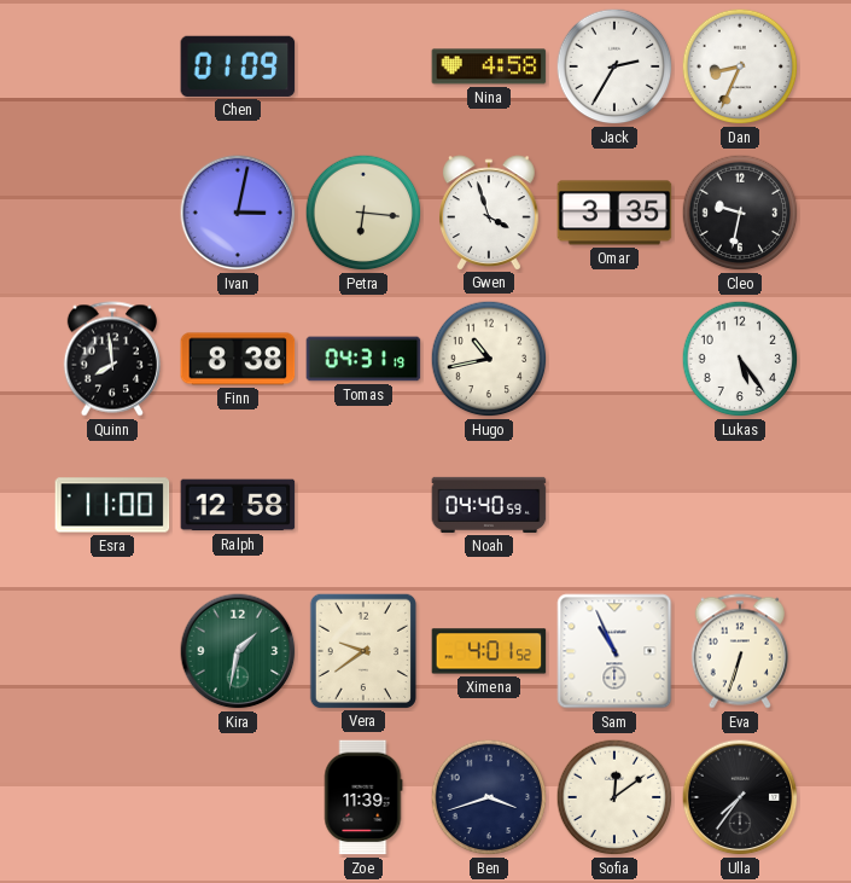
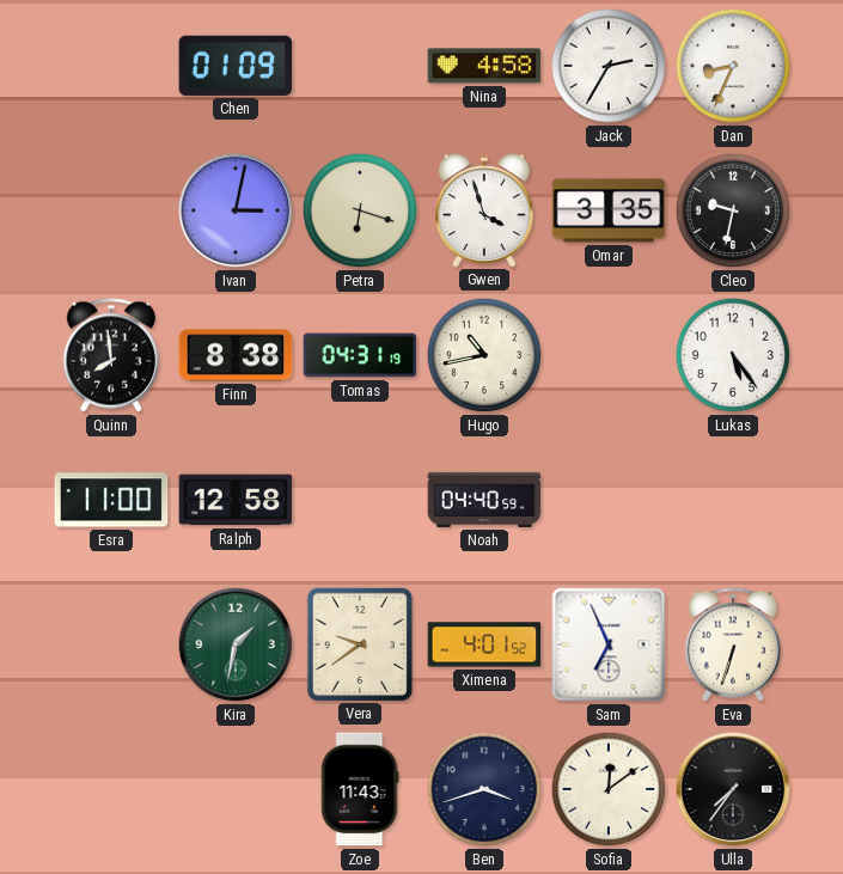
Petra: 6:16 -> 6:18 (360, 210)
Sam: 10:56 -> 6:56 (609, 644)
Zoe: 11:39 -> 11:43 (360, 789)
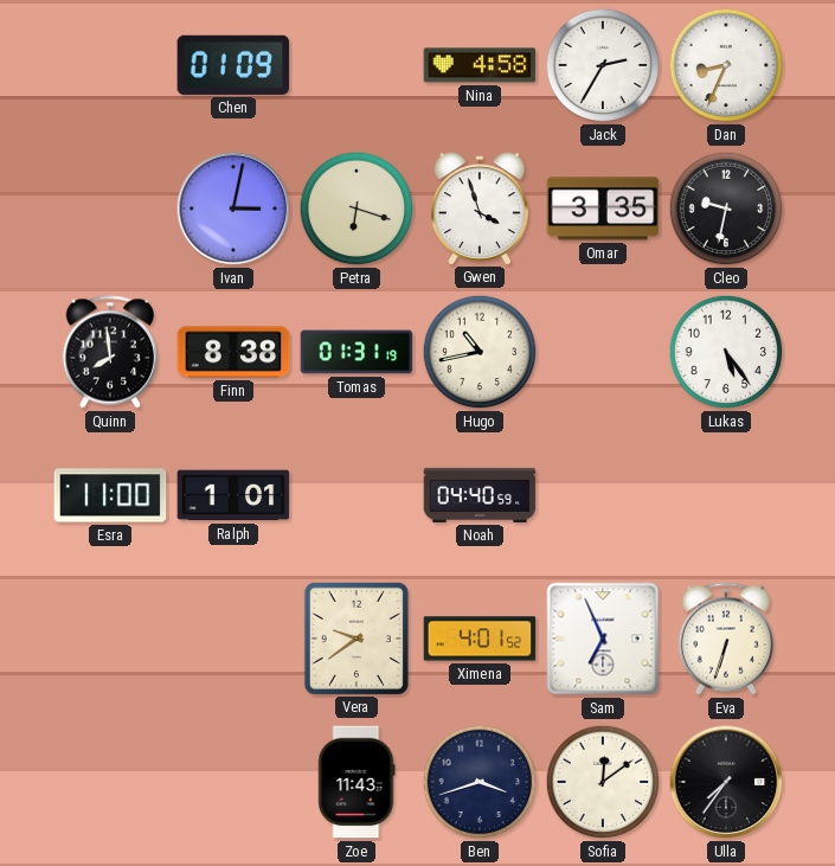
Tomas: 04:31 -> 01:31 (357, 352)
Ralph: 12:58 -> 1:01 (233, 495)
Kira: 1:32 -> none (236, 644)
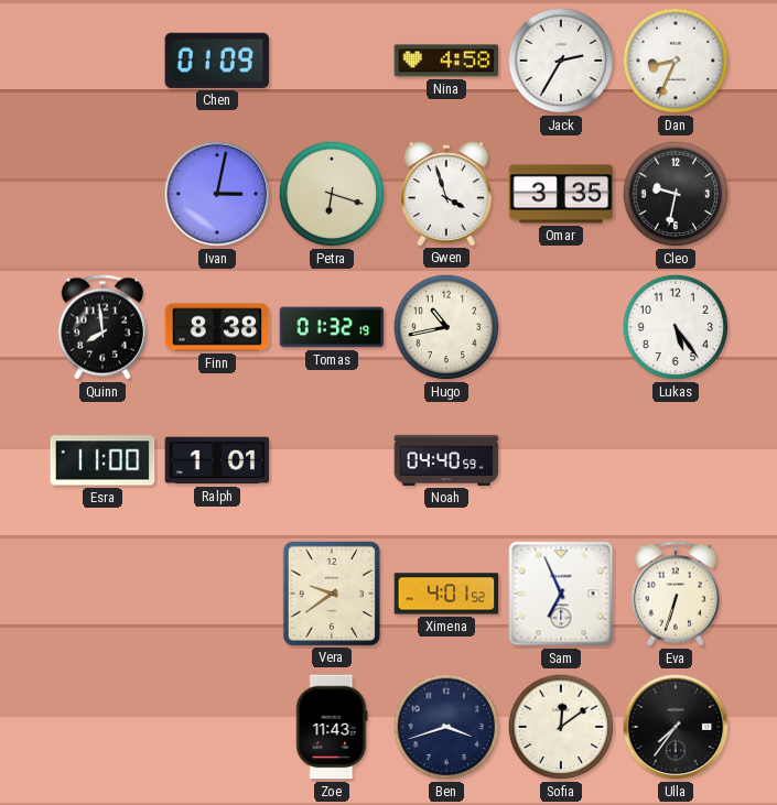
Tomas: 01:31 -> 01:32 (332, 327)
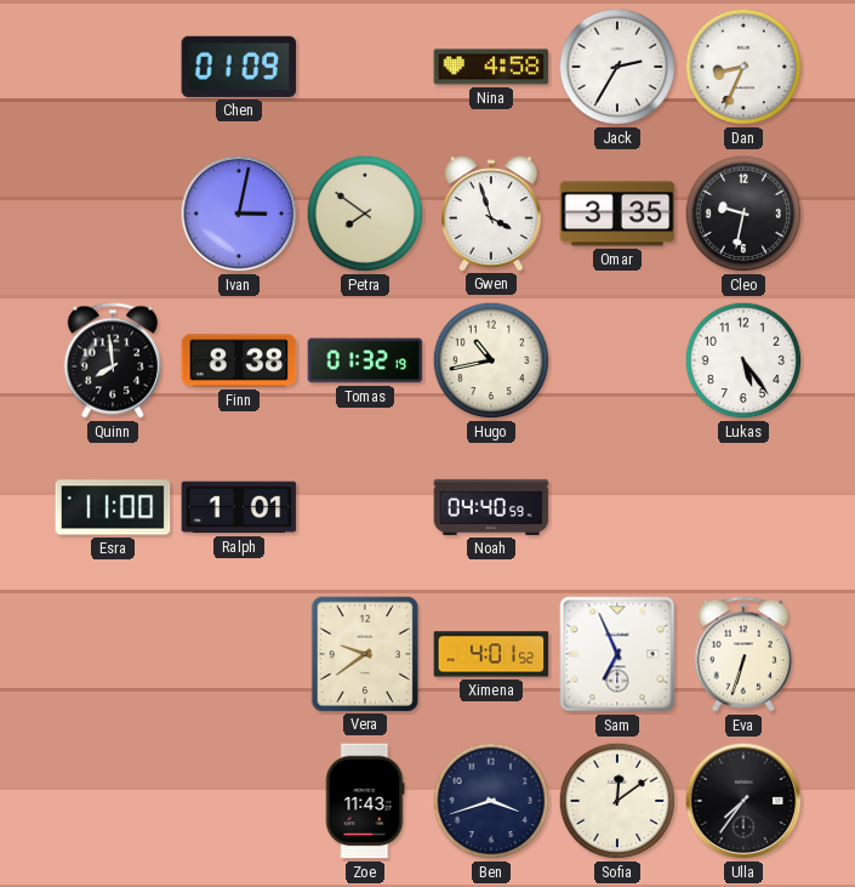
Petra: 6:18 -> 7:51 (365, 214)
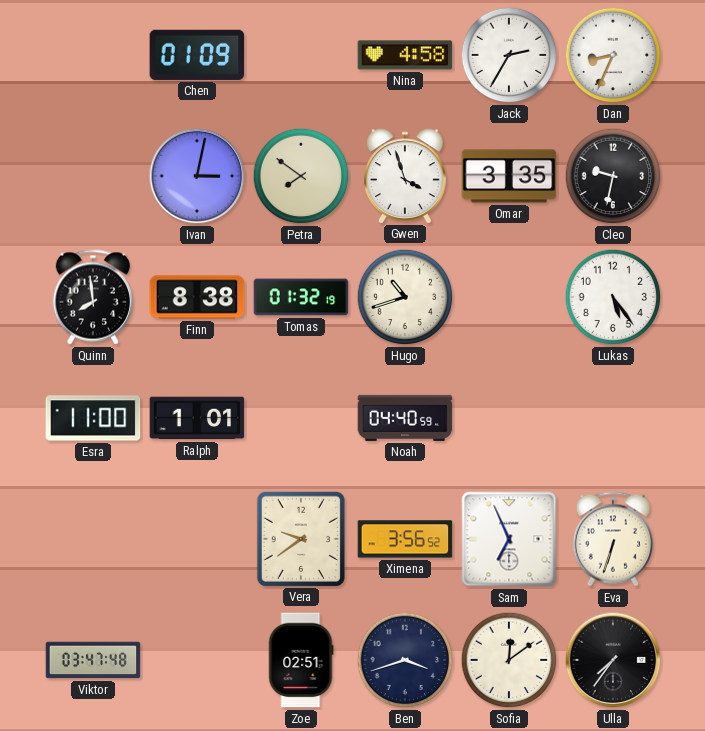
Hugo: 10:43 -> 10:42 (405, 297)
Ximena: 4:01 -> 3:56 (405, 539)
Viktor: none -> 03:47 (93, 660)
Zoe: 11:43 -> 02:51 (301, 660)
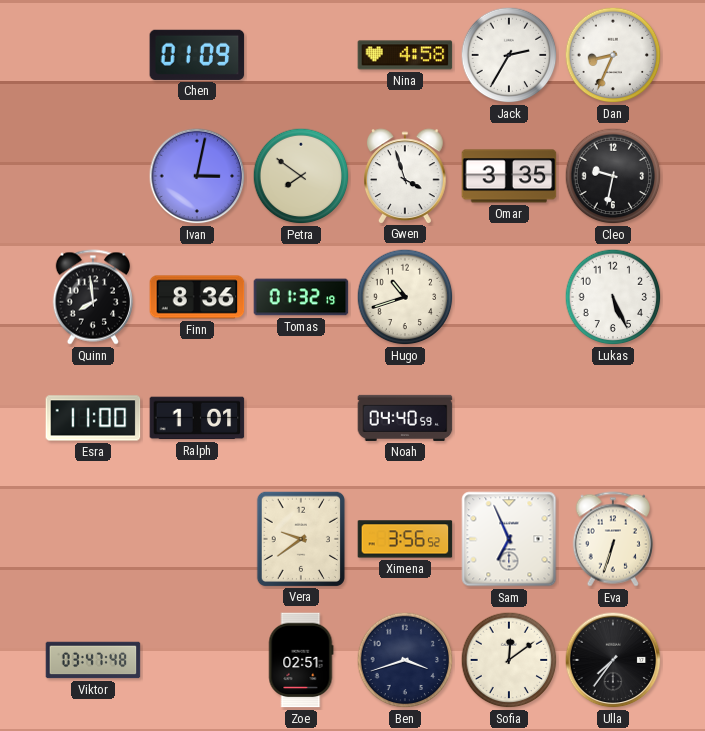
Finn: 8:38 -> 8:36 (197, 297)
Lukas: 5:24 -> 5:26 (613, 297)
